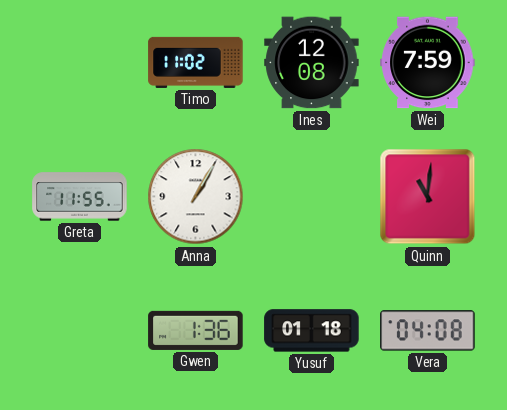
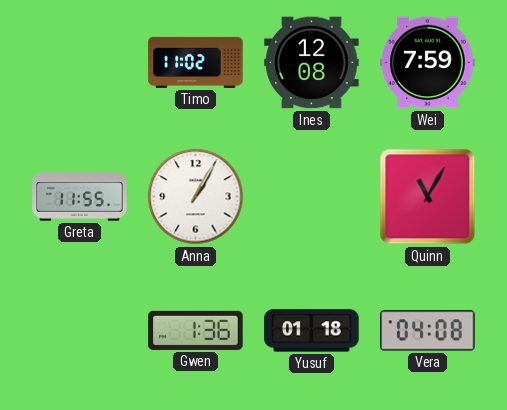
Quinn: 11:01 -> 11:05 (428, 197)
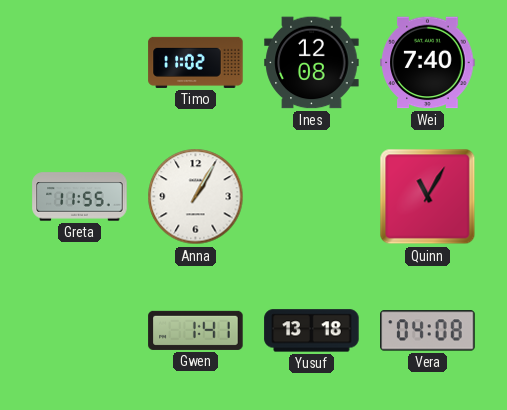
Wei: 7:59 -> 7:40 (428, 63)
Gwen: 1:36 -> 1:41 (196, 330)
Yusuf: 01:18 -> 13:18 (312, 331)
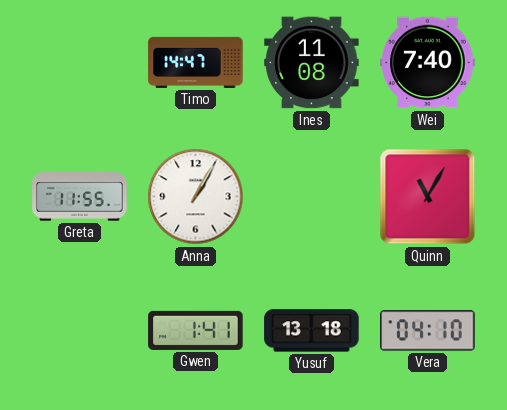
Timo: 11:02 -> 14:47 (196, 62)
Ines: 12:08 -> 11:08 (312, 63)
Vera: 04:08 -> 04:10 (428, 331)
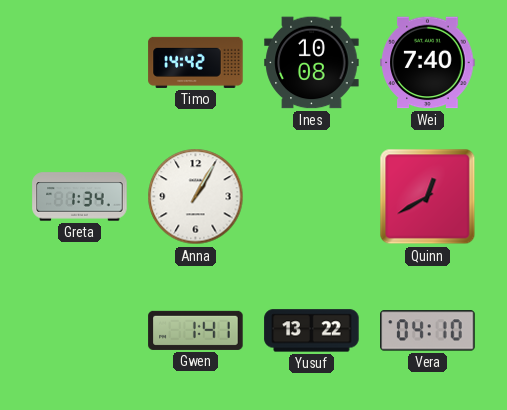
Timo: 14:47 -> 14:42 (196, 62)
Ines: 11:08 -> 10:08 (312, 63)
Greta: 11:55 -> 1:34 (80, 197)
Quinn: 11:05 -> 12:40 (428, 197)
Yusuf: 13:18 -> 13:22 (312, 331)
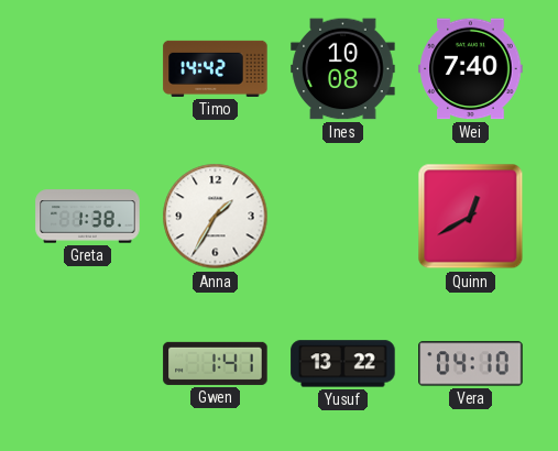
Greta: 1:34 -> 1:38 (88, 217)
Anna: 1:05 -> 1:35 (216, 217)
